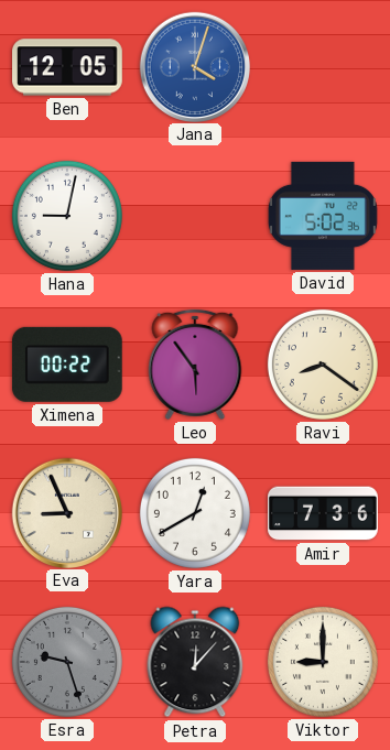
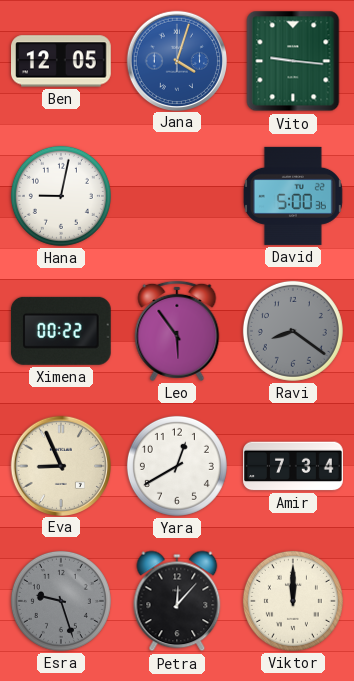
Vito: none -> 9:16 (293, 61)
David: 5:02 -> 5:00 (293, 196)
Ravi dial: cream -> grey (293, 331)
Amir: 7:36 -> 7:34 (293, 466)
Viktor: 9:00 -> 12:00 (293, 601)
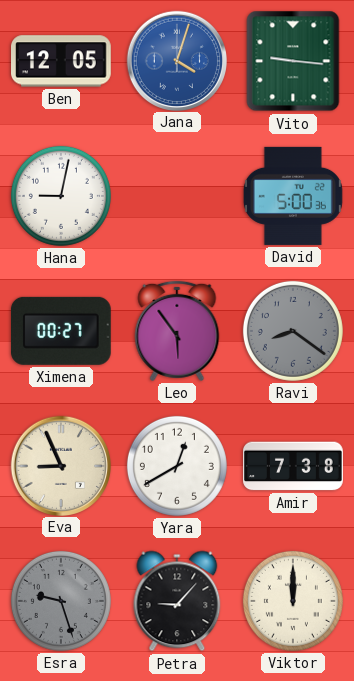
Ximena: 00:22 -> 00:27 (61, 331)
Amir: 7:34 -> 7:38 (293, 466)
Petra: 12:07 -> 9:07 (177, 601)
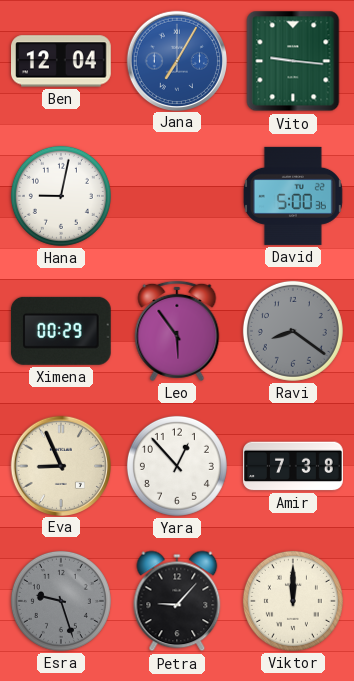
Ben: 12:05 -> 12:04 (62, 61)
Jana: 4:03 -> 7:05 (176, 60)
Ximena: 00:27 -> 00:29 (61, 331)
Yara: 12:40 -> 12:53 (177, 466)
